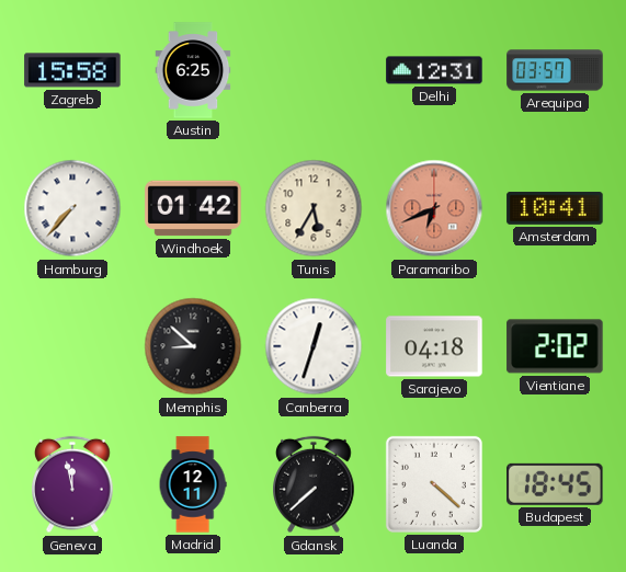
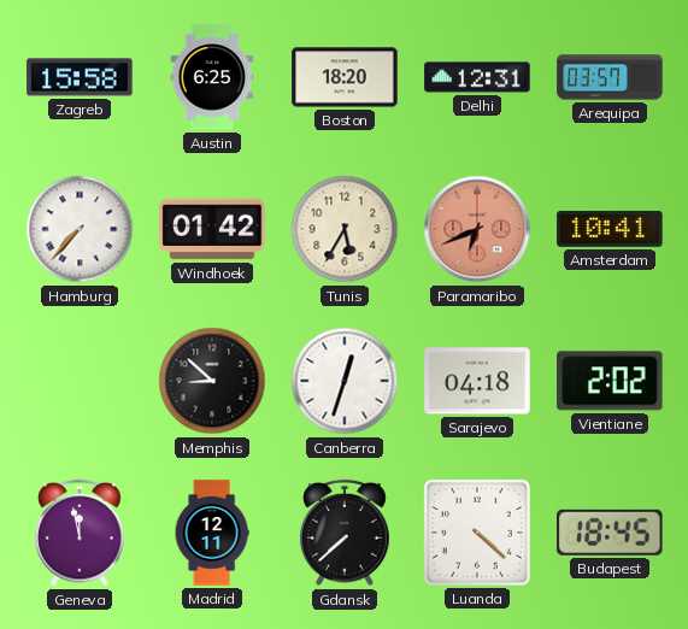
Boston: none -> 18:20 (345, 77)
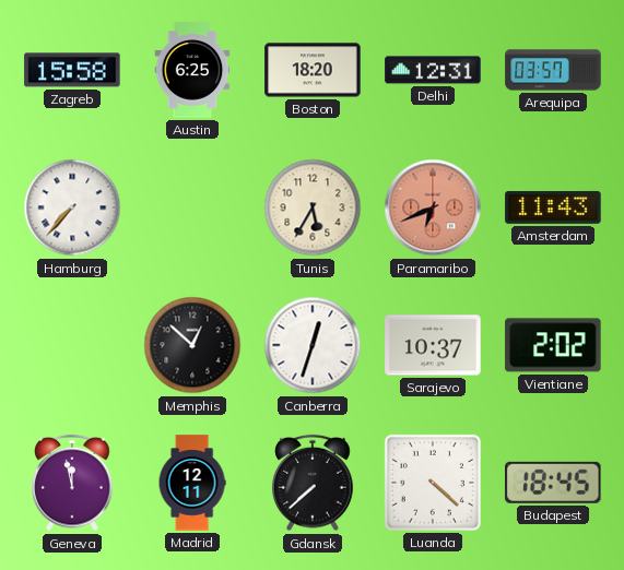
Windhoek: 01:42 -> none (212, 229)
Amsterdam: 10:41 -> 11:43 (553, 207)
Memphis: 8:52 -> 12:52 (192, 345)
Sarajevo: 04:18 -> 10:37 (433, 345)
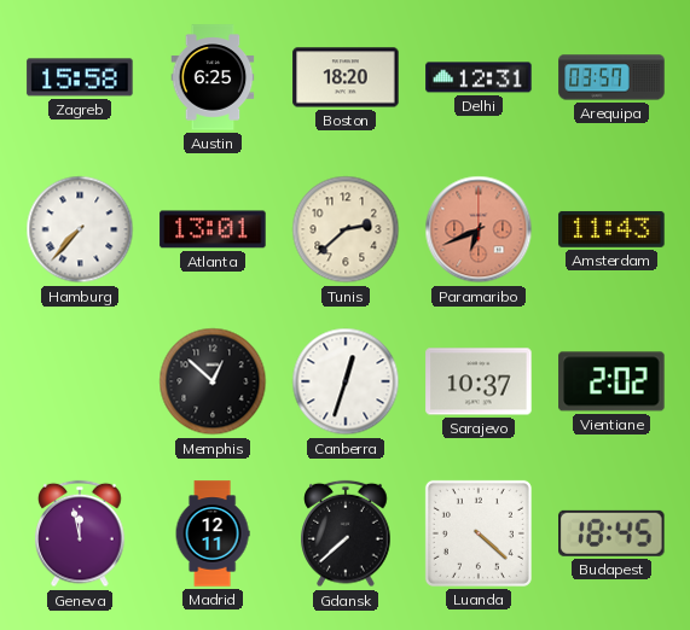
Atlanta: none -> 13:01 (213, 229)
Tunis: 5:35 -> 2:38 (346, 229)
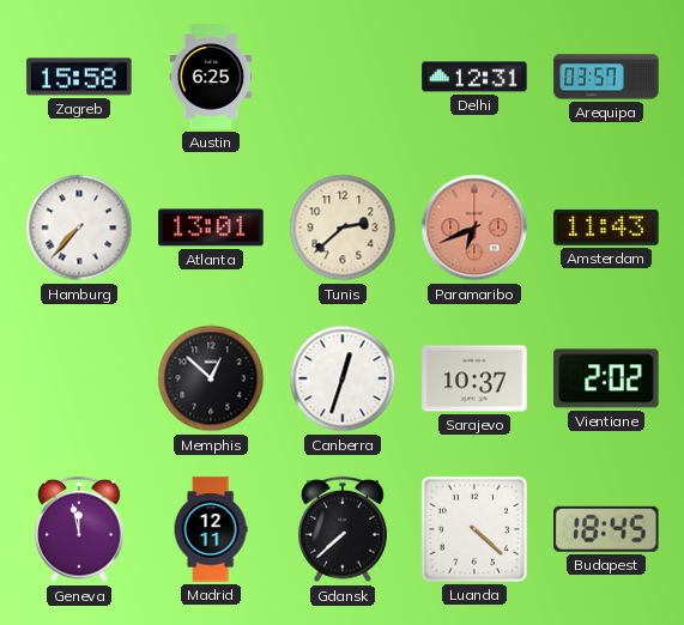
Boston: 18:20 -> none (346, 77)
